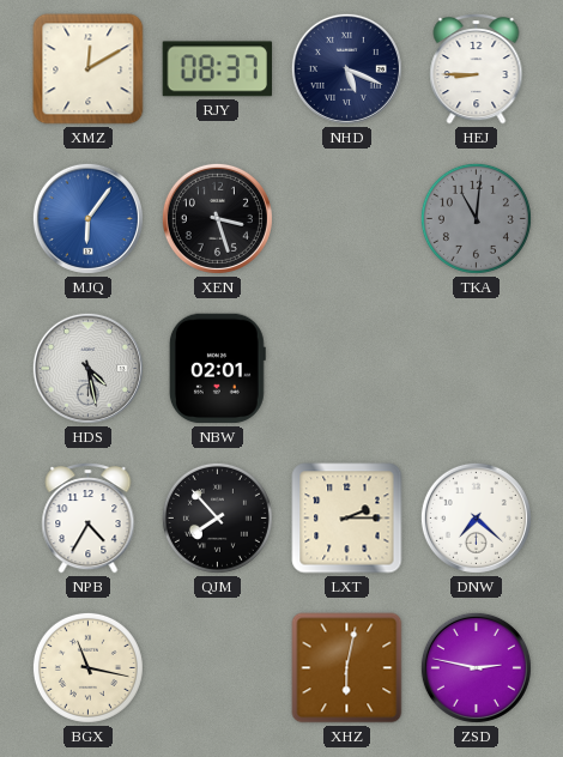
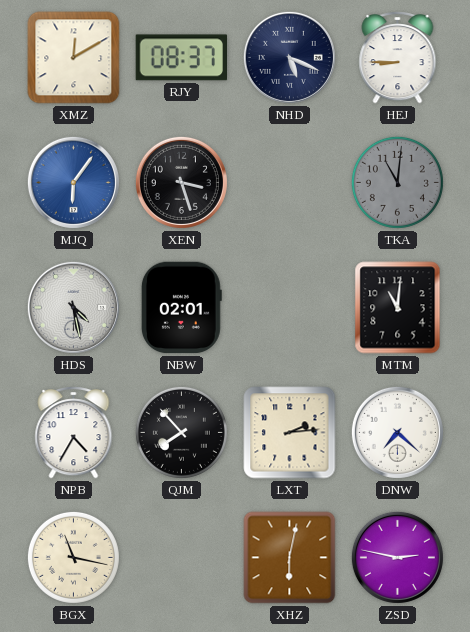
MTM: none -> 11:01 (398, 308)
LXT: 2:15 -> 2:14 (290, 433)
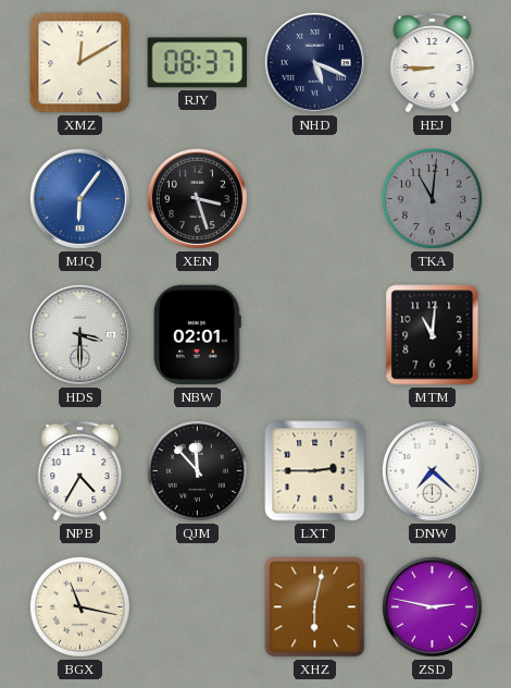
HDS: 4:28 -> 3:30 (79, 334)
QJM: 7:53 -> 11:53 (197, 470)
LXT: 2:14 -> 2:45 (315, 471)
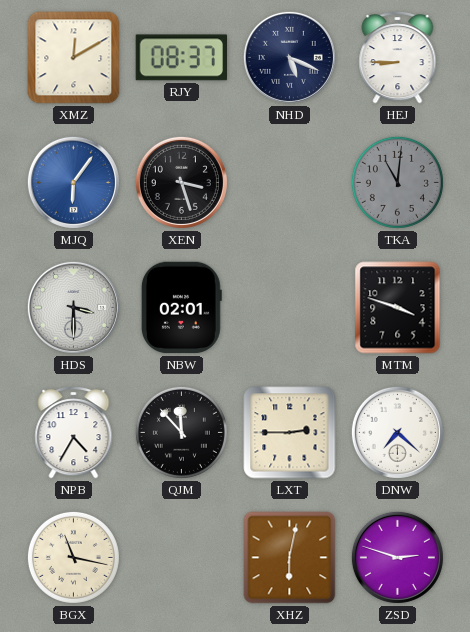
MTM: 11:01 -> 3:48 (398, 308)
ZSD: 2:47 -> 2:48 (397, 557)
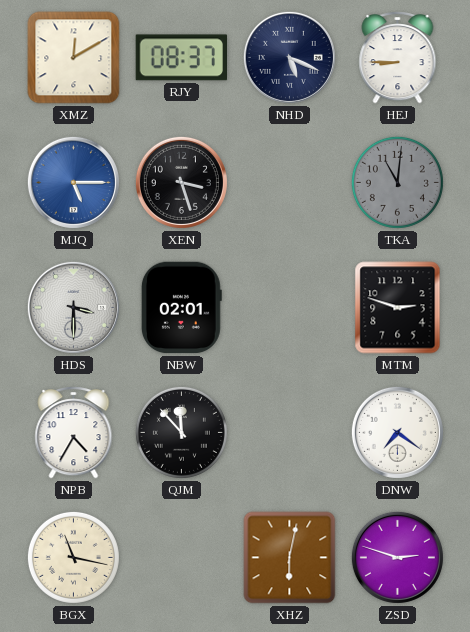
MJQ: 6:06 -> 5:15 (73, 182)
MTM: 3:48 -> 2:48 (398, 308)
LXT: 2:45 -> none (290, 433)
DNW: 7:22 -> 7:21 (397, 432)
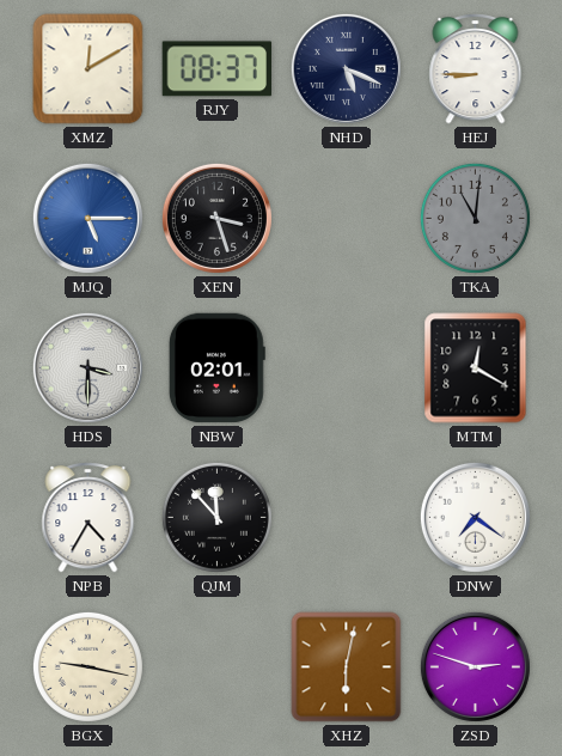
MTM: 2:48 -> 12:20 (476, 368)
BGX: 11:17 -> 9:17 (87, 666)
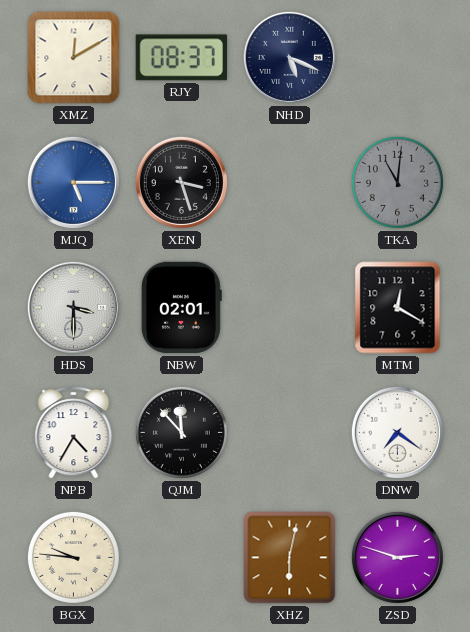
HEJ: 8:45 -> none (476, 69)
BGX: 9:17 -> 9:46 (73, 557)
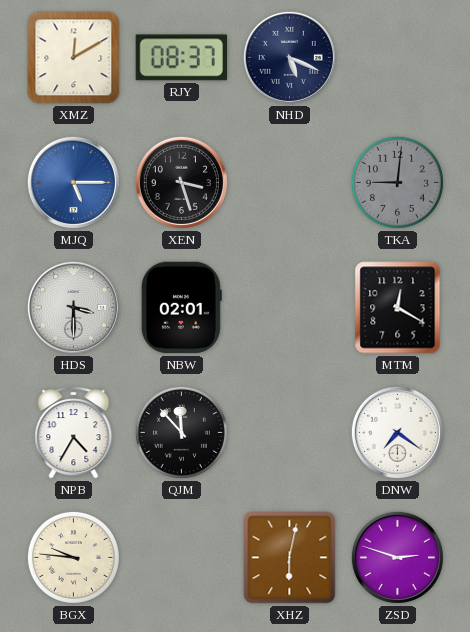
TKA: 11:01 -> 9:01 (397, 182)
